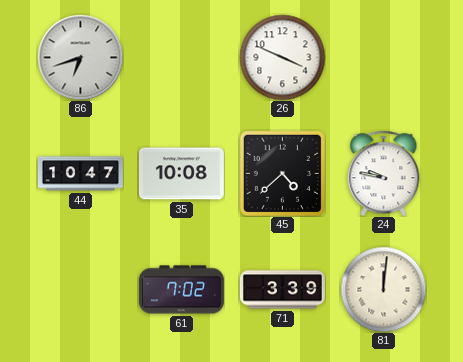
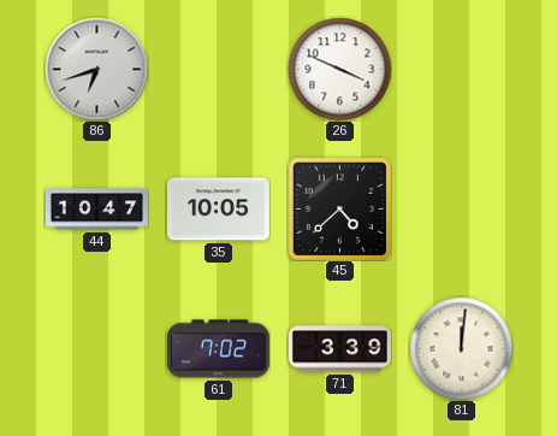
35: 10:08 -> 10:05 (218, 210)
24: 9:47 -> none (384, 173)
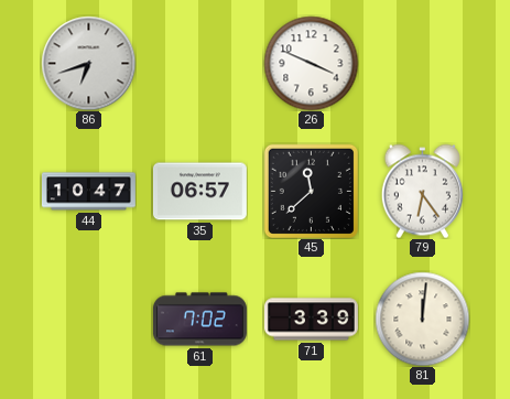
35: 10:05 -> 06:57 (199, 192)
45: 4:38 -> 11:38 (311, 191)
79: none -> 6:24 (422, 191)
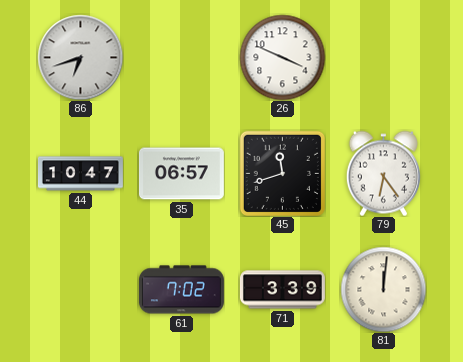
45: 11:38 -> 11:42 (282, 173)
